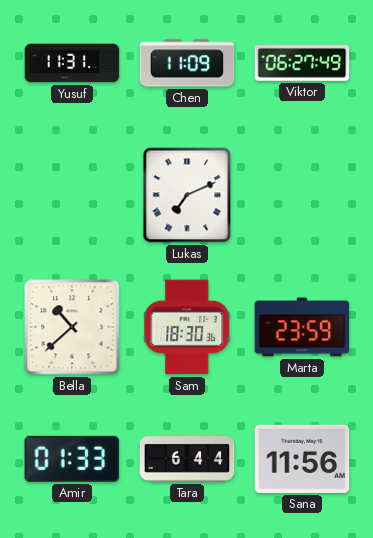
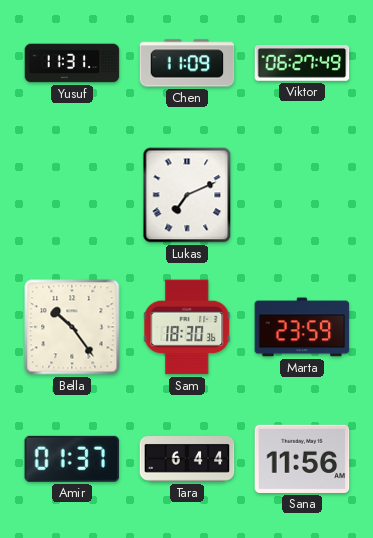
Bella: 10:38 -> 10:24 (72, 327)
Amir: 01:33 -> 01:37 (72, 459)
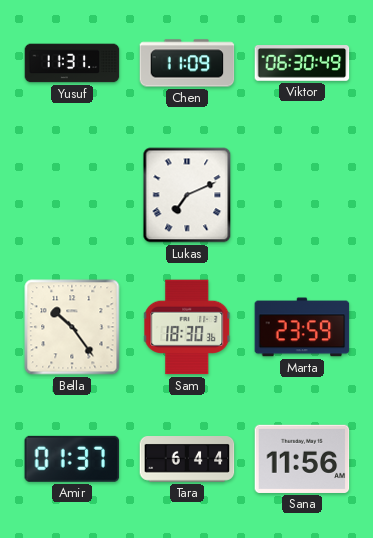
Viktor: 06:27 -> 06:30 (302, 63)
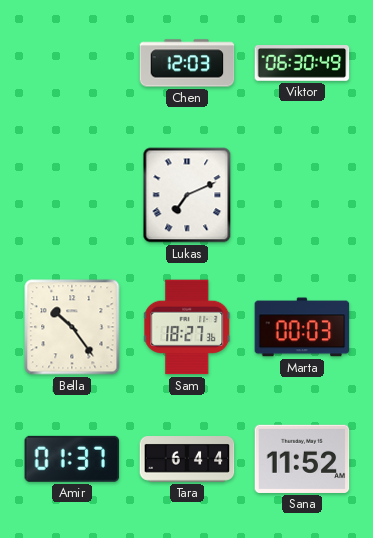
Yusuf: 11:31 -> none (72, 63)
Chen: 11:09 -> 12:03 (187, 63)
Sam: 18:30 -> 18:27 (188, 327)
Marta: 23:59 -> 00:03 (302, 327)
Sana: 11:56 -> 11:52 (302, 459)
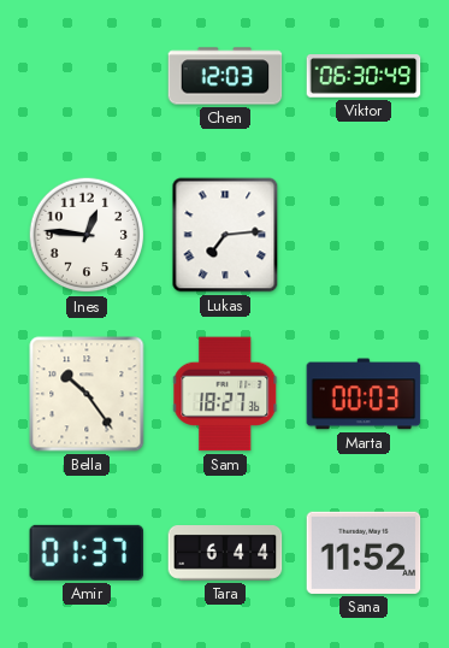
Ines: none -> 12:46 (87, 235)
Lukas: 7:11 -> 7:14 (225, 235)
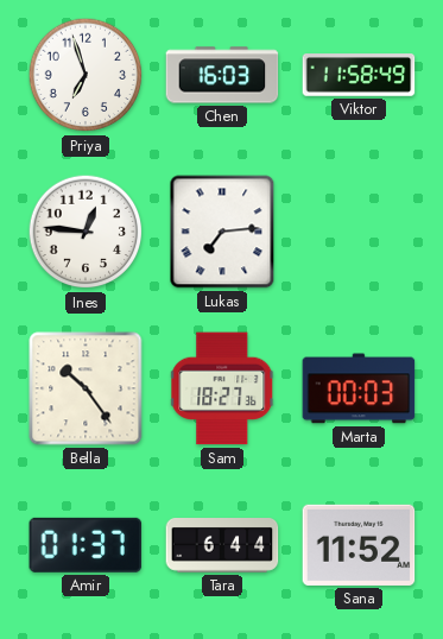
Priya: none -> 6:57 (86, 75)
Chen: 12:03 -> 16:03 (222, 75)
Viktor: 06:30 -> 11:58 (359, 75)
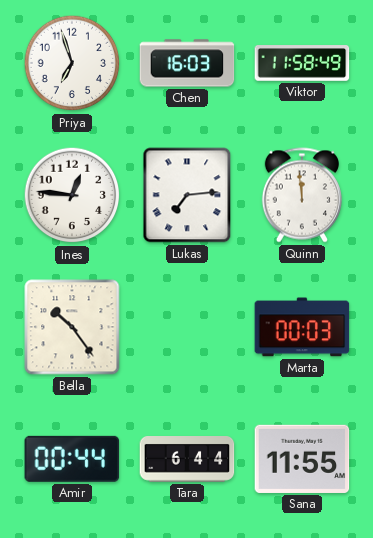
Quinn: none -> 11:59 (302, 195)
Sam: 18:27 -> none (223, 388)
Amir: 01:37 -> 00:44 (72, 459)
Sana: 11:52 -> 11:55 (302, 459)
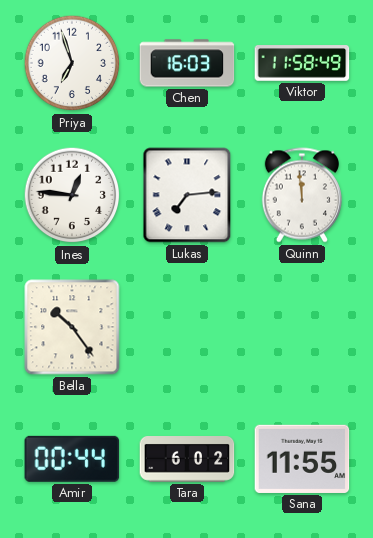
Marta: 00:03 -> none (302, 327)
Tara: 6:44 -> 6:02 (187, 460)
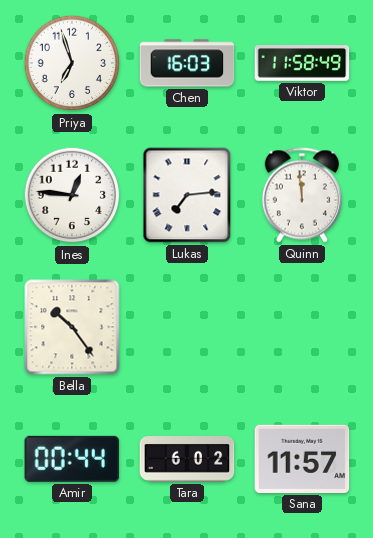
Sana: 11:55 -> 11:57 (302, 459)
